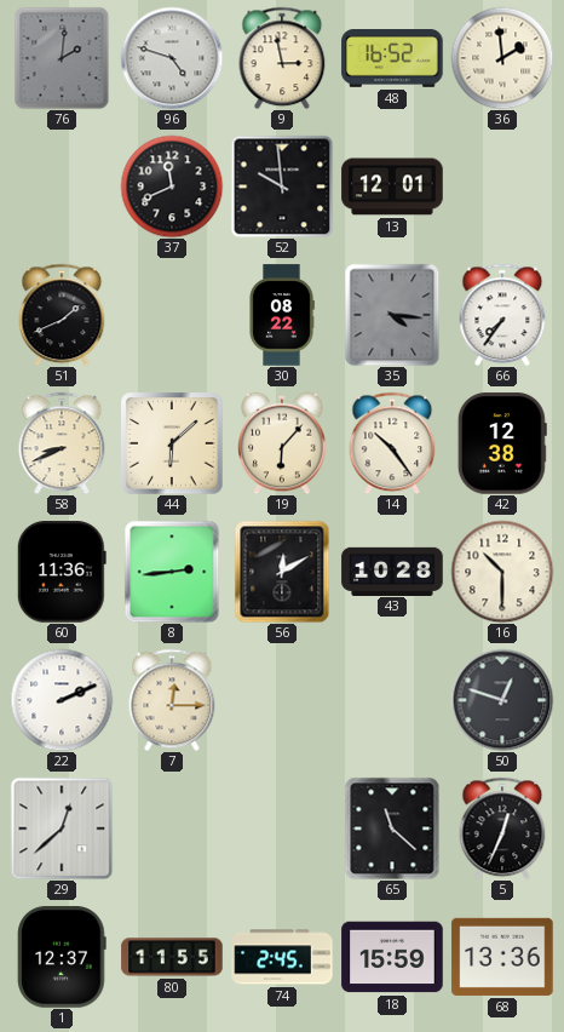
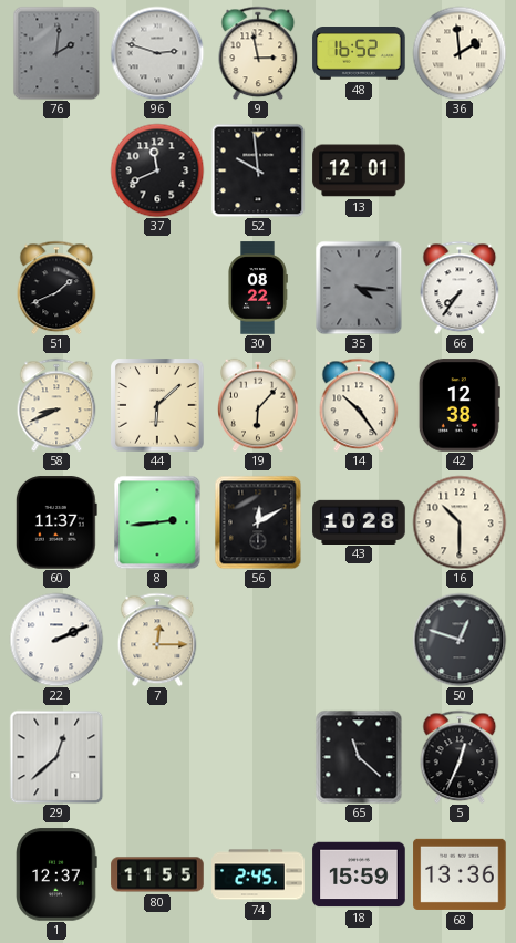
96: 4:48 -> 2:48 (157, 53)
60: 11:36 -> 11:37 (56, 522)
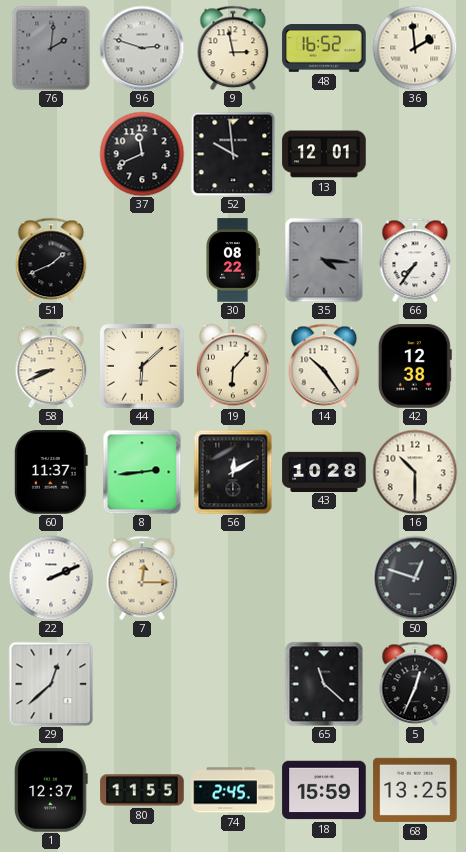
68: 13:36 -> 13:25 (415, 790)
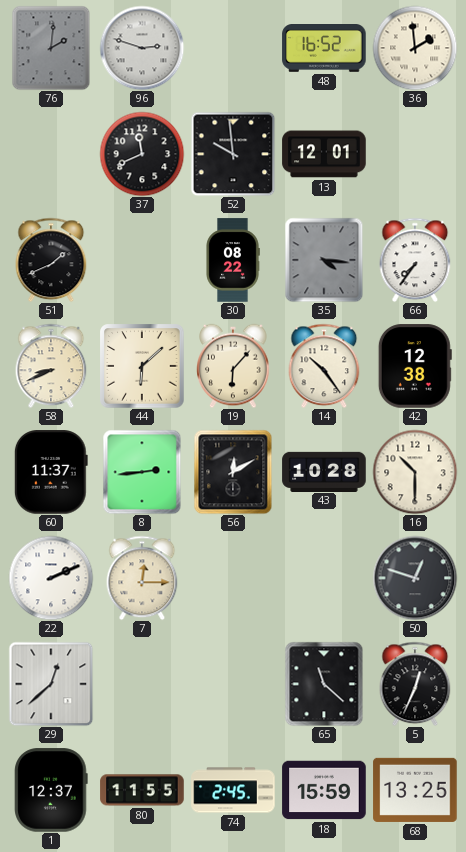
9: 2:58 -> none (233, 48)
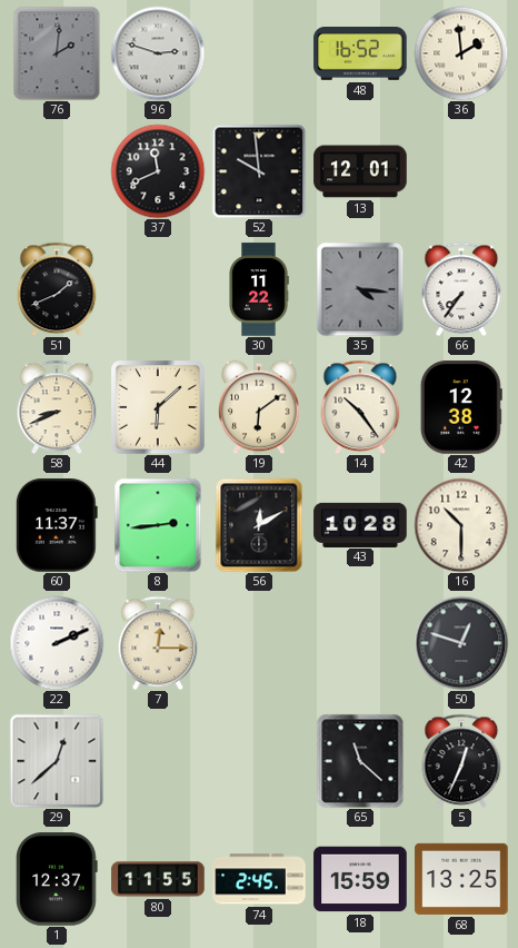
30: 08:22 -> 11:22 (259, 289)
19: 6:07 -> 6:09 (259, 407)
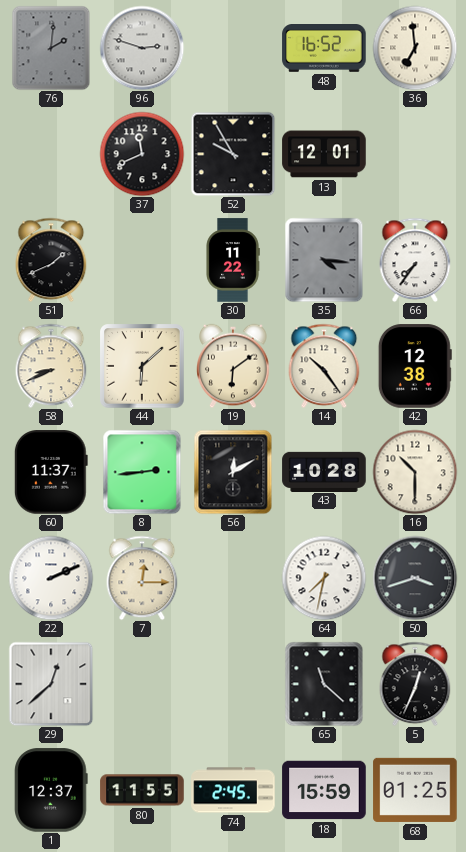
36: 1:59 -> 6:59 (415, 48)
52: 9:59 -> 9:55 (233, 154)
64: none -> 7:32 (324, 578)
50: 12:48 -> 3:42 (415, 578)
68: 13:25 -> 01:25 (415, 790)
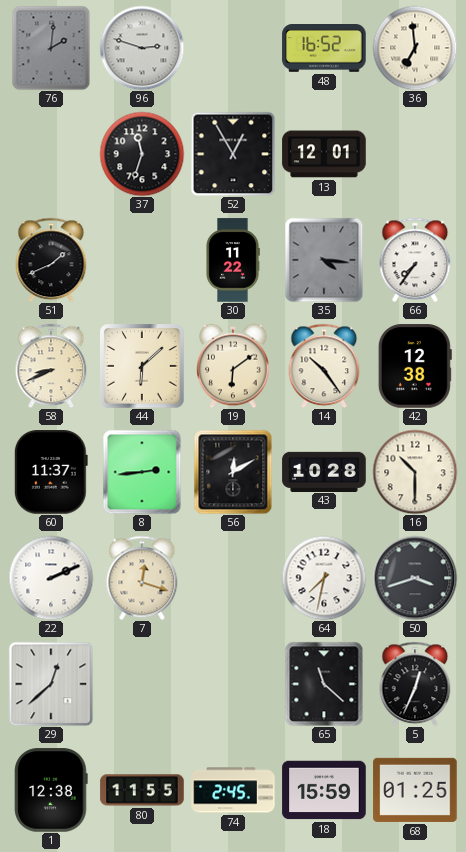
37: 11:41 -> 11:33 (142, 154)
52: 9:55 -> 12:55 (233, 154)
7: 12:15 -> 12:18 (142, 578)
1: 12:37 -> 12:38 (51, 790)
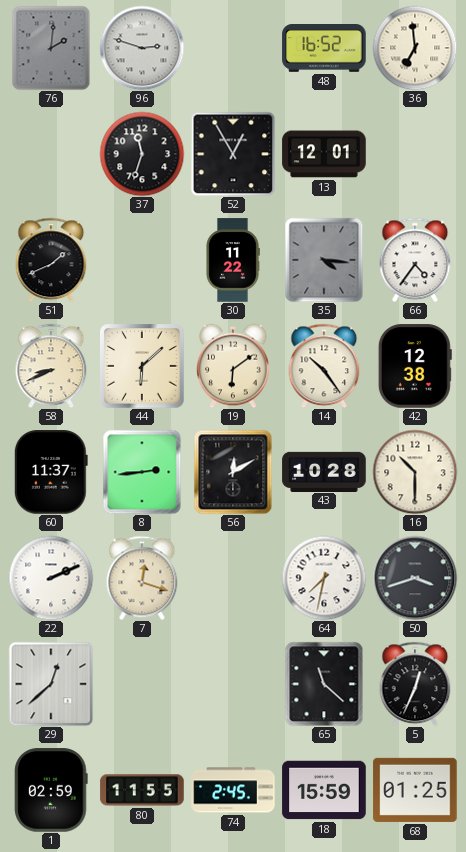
66: 7:36 -> 4:36 (415, 260)
1: 12:38 -> 02:59 (51, 790)
